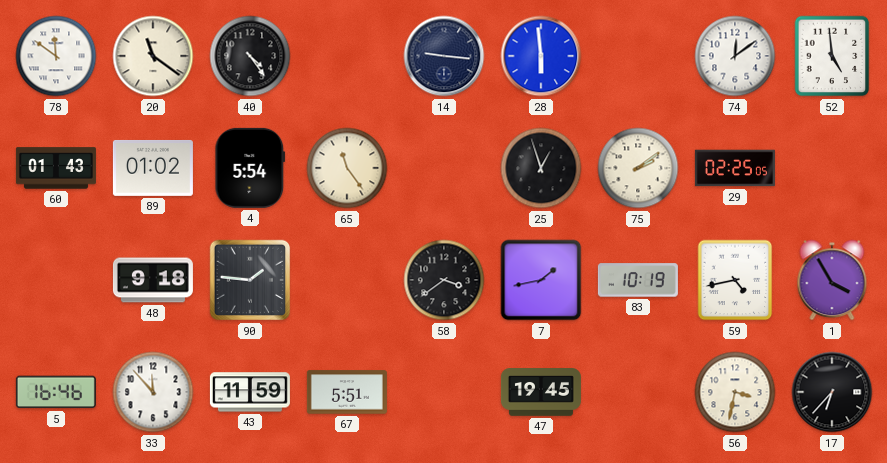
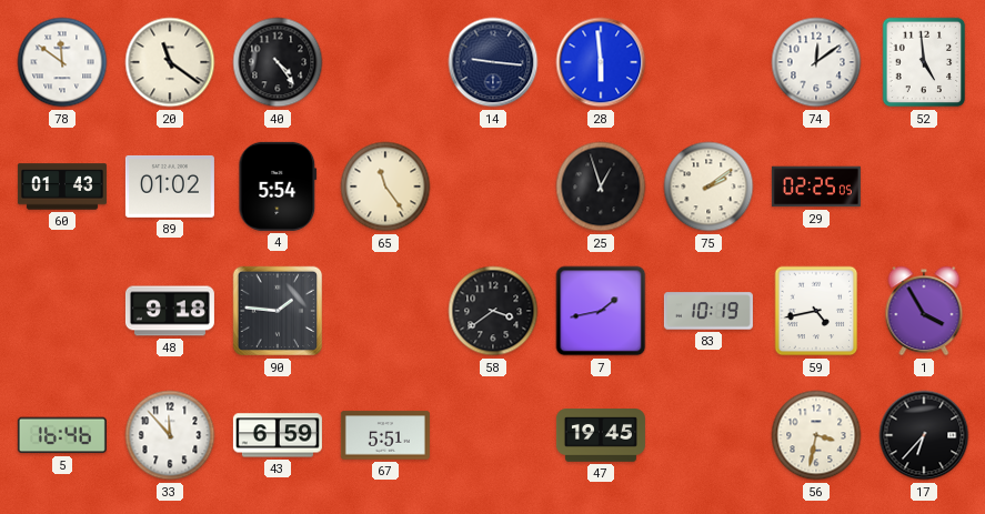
43: 11:59 -> 6:59 (278, 435)
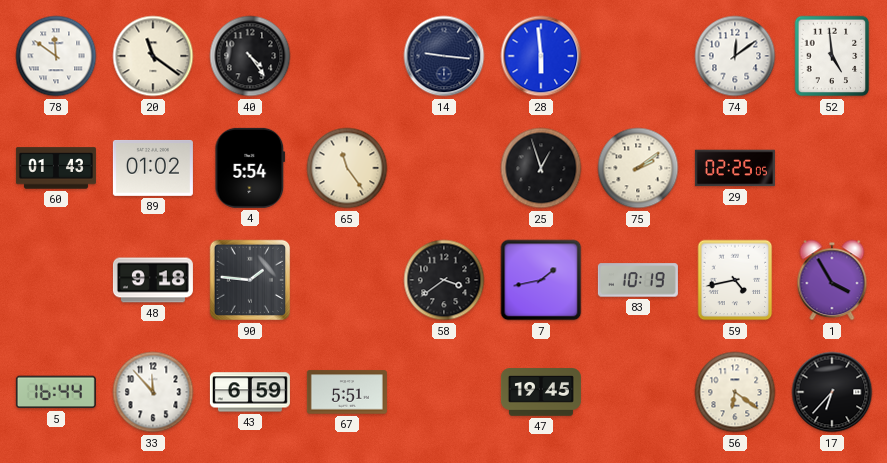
5: 16:46 -> 16:44 (56, 392)
56: 3:32 -> 6:21 (735, 392)
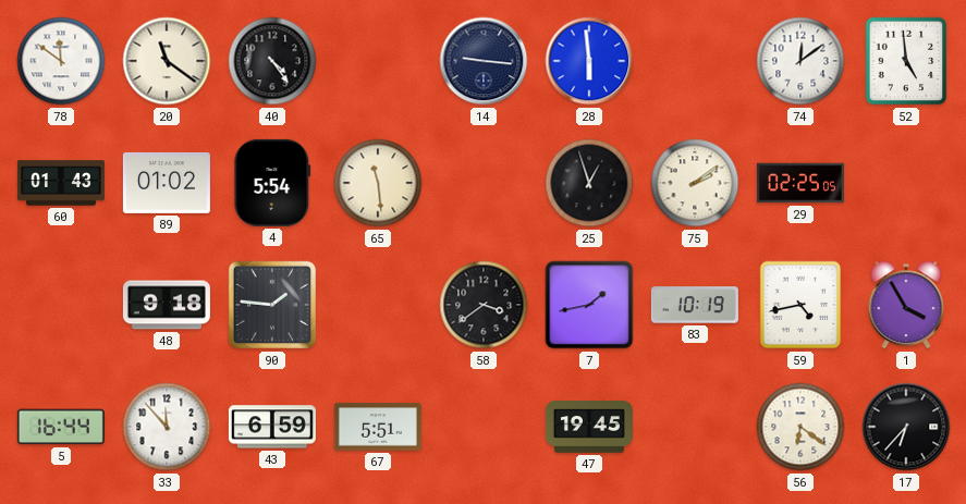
65: 11:24 -> 11:29 (378, 183)
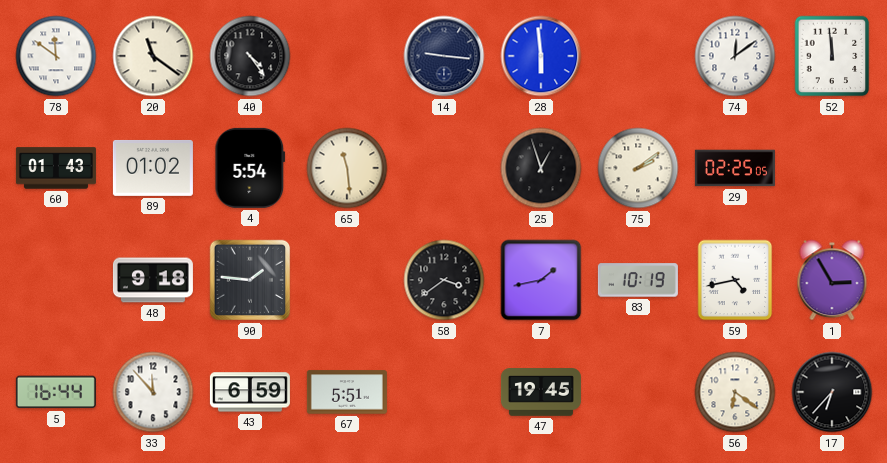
52: 4:59 -> 11:59 (832, 56)
1: 3:55 -> 2:55 (832, 280)
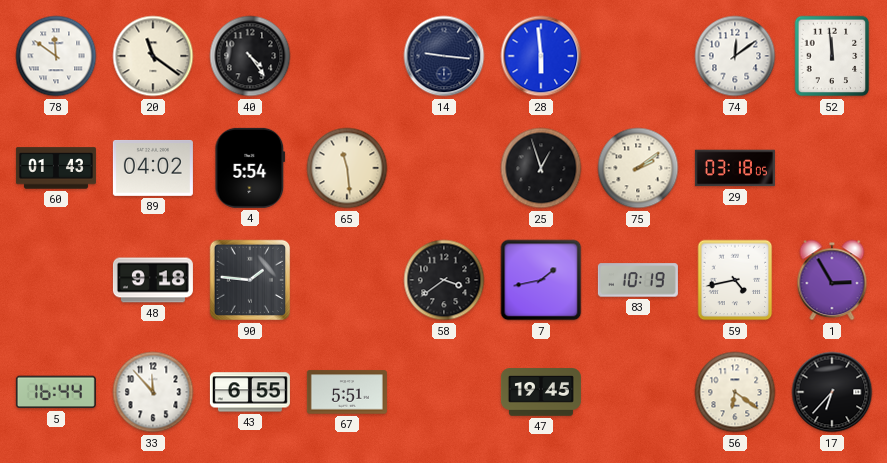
89: 01:02 -> 04:02 (153, 168)
29: 02:25 -> 03:18 (735, 168)
43: 6:59 -> 6:55 (250, 392)
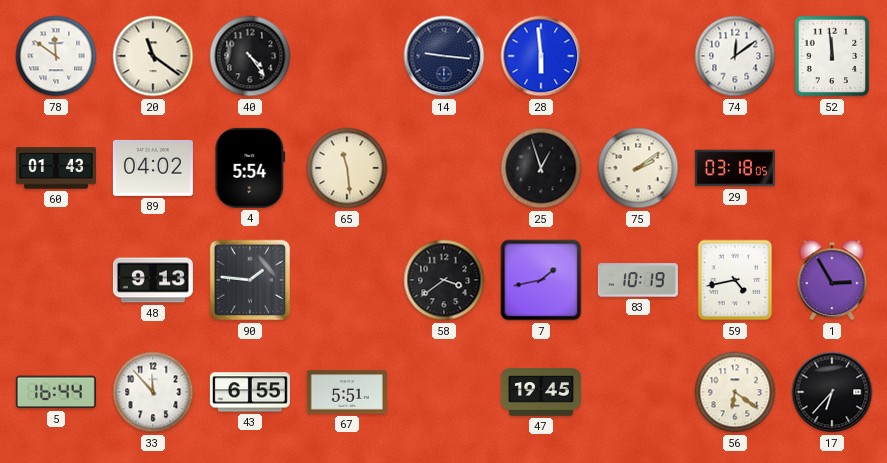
48: 9:18 -> 9:13 (153, 280)
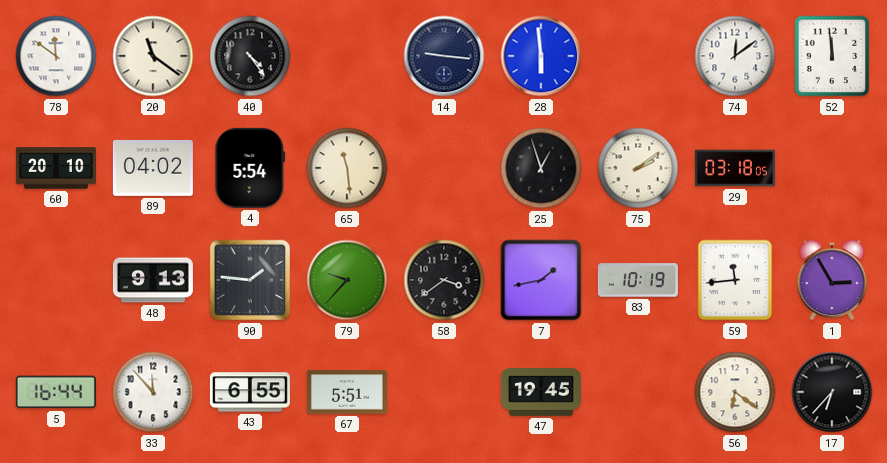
60: 01:43 -> 20:10 (56, 168)
79: none -> 9:37 (347, 280)
59: 4:43 -> 11:44 (735, 280)
